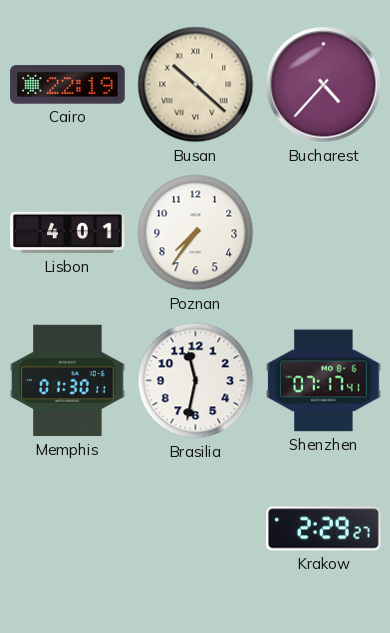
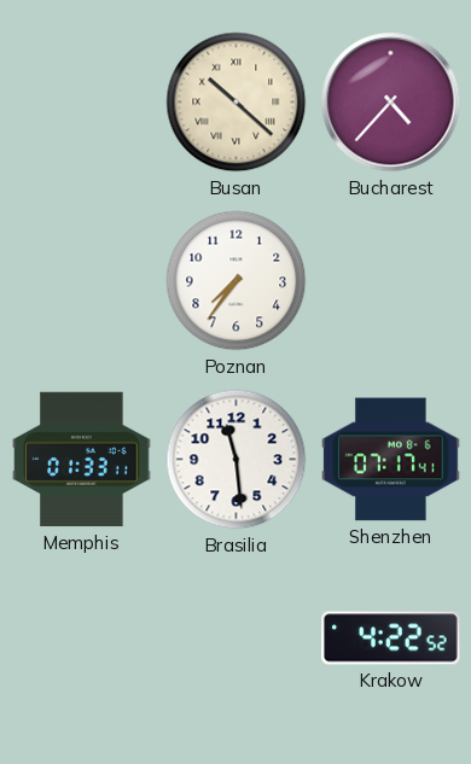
Cairo: 22:19 -> none (68, 85)
Lisbon: 4:01 -> none (68, 233)
Memphis: 01:30 -> 01:33 (82, 460)
Brasilia: 11:32 -> 11:29 (237, 460)
Krakow: 2:29 -> 4:22 (391, 638)
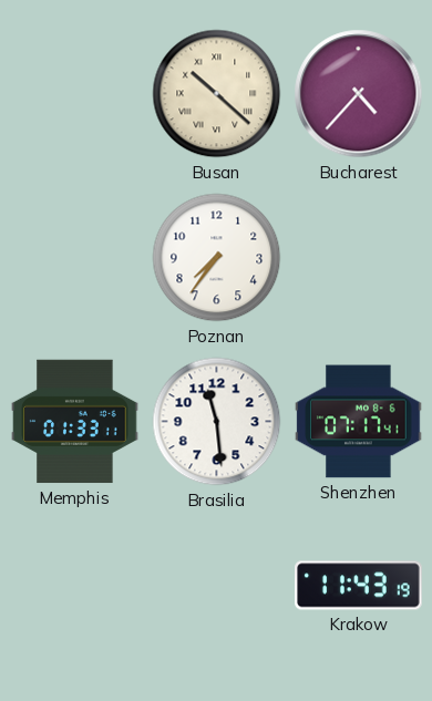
Krakow: 4:22 -> 11:43 (359, 586)
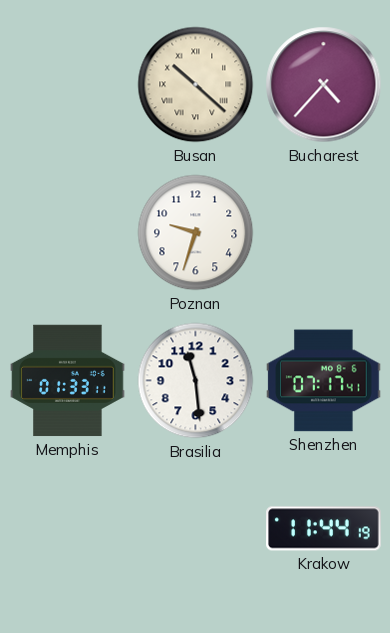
Poznan: 7:36 -> 9:33 (196, 233)
Krakow: 11:43 -> 11:44 (324, 529)
